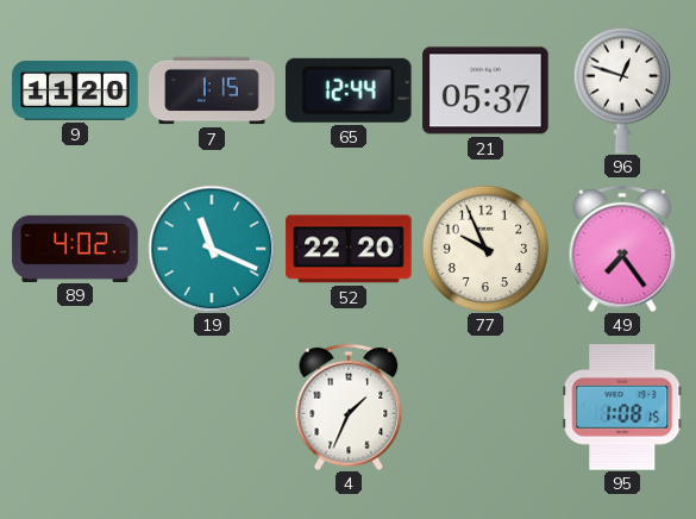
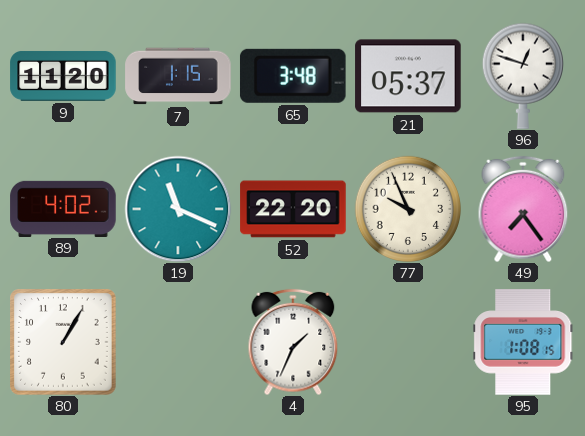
65: 12:44 -> 3:48 (293, 76)
80: none -> 1:05 (63, 342)
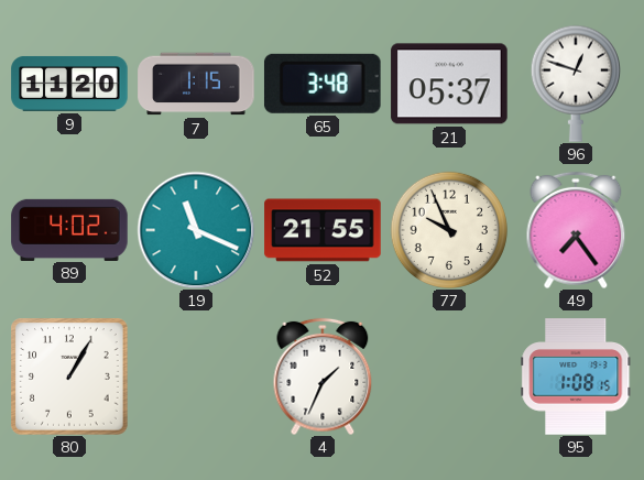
52: 22:20 -> 21:55 (323, 230)
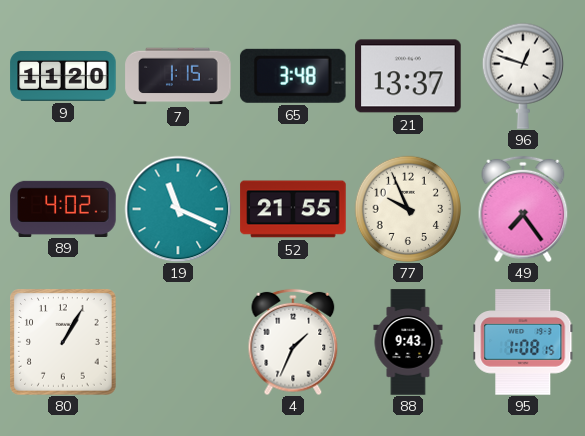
21: 05:37 -> 13:37 (408, 76)
88: none -> 9:43 (408, 342)
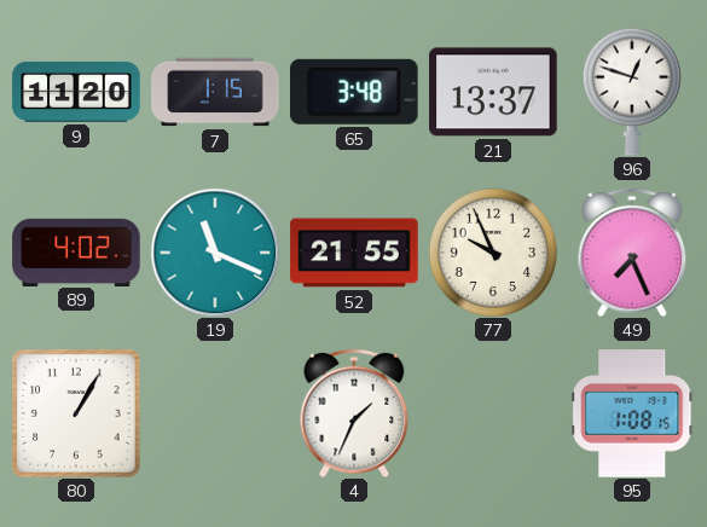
49: 7:24 -> 7:26 (632, 253)
88: 9:43 -> none (408, 342)
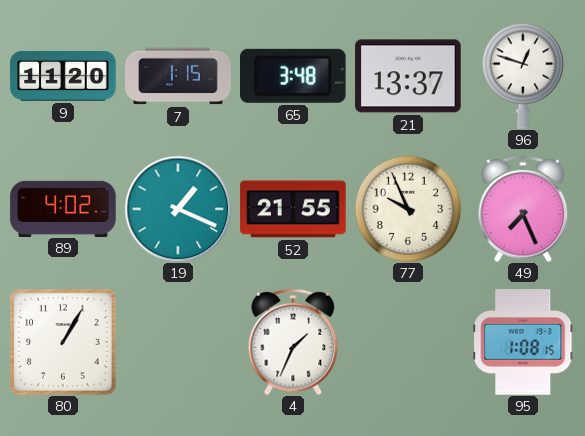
19: 11:19 -> 1:19 (178, 209)
